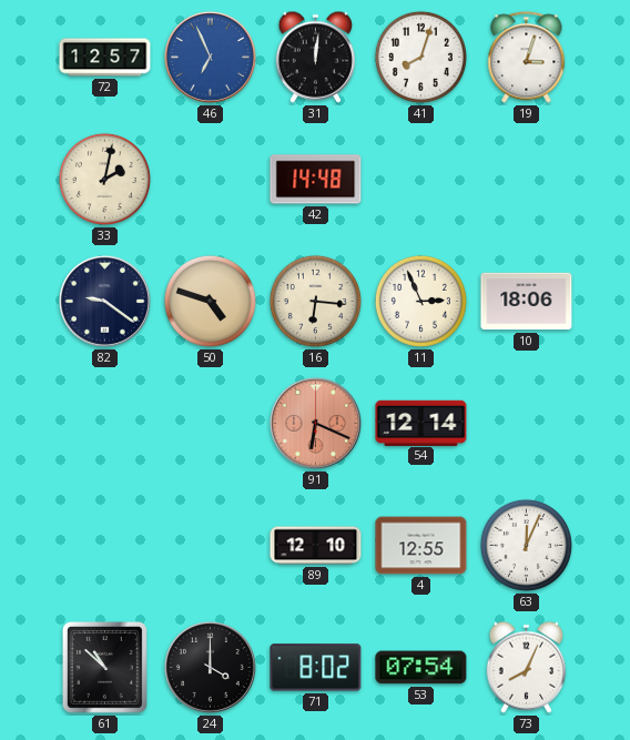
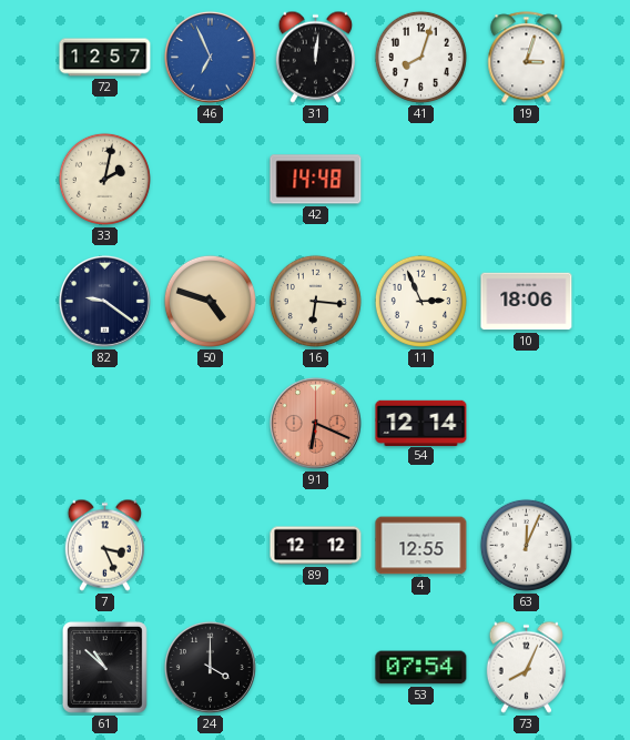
7: none -> 3:26 (104, 545)
89: 12:10 -> 12:12 (316, 546)
71: 8:02 -> none (316, 668)
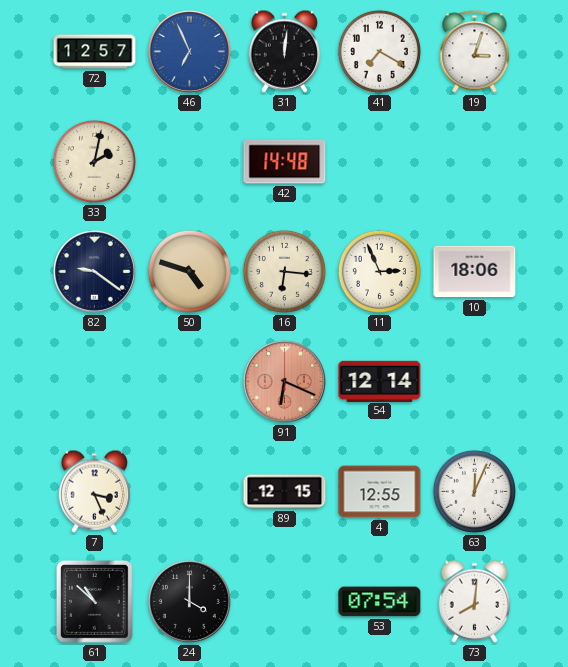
41: 8:03 -> 7:20 (379, 51)
89: 12:12 -> 12:15 (285, 492)
73: 8:04 -> 8:01 (474, 601)
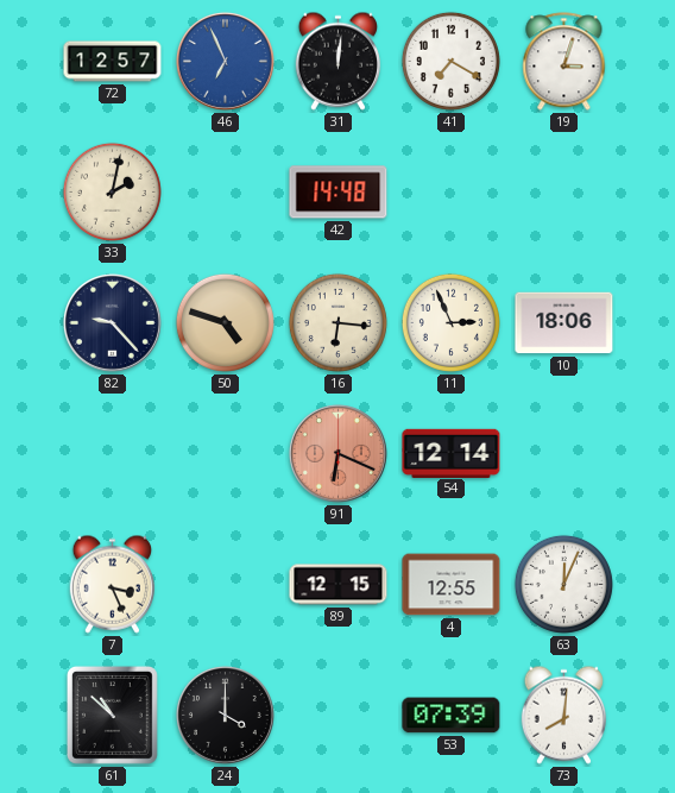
82: 9:21 -> 9:23 (112, 322)
53: 07:54 -> 07:39 (452, 716)
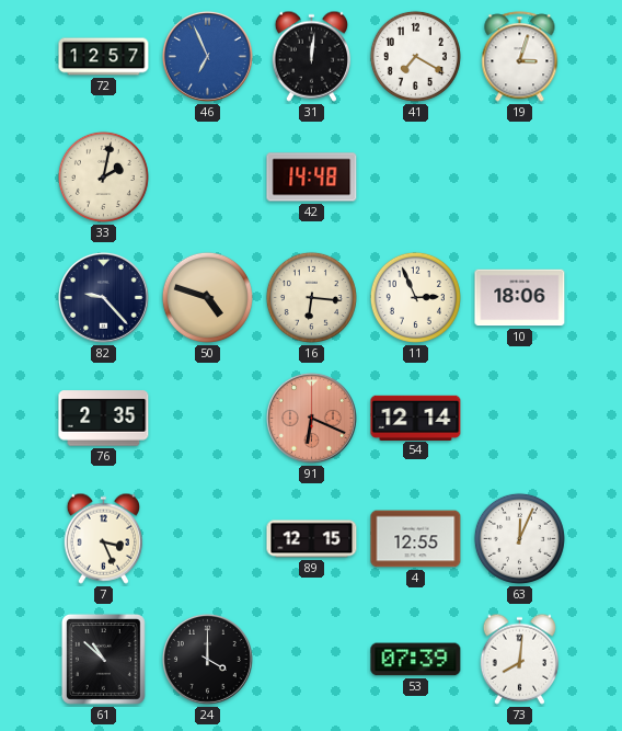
76: none -> 2:35 (104, 419)
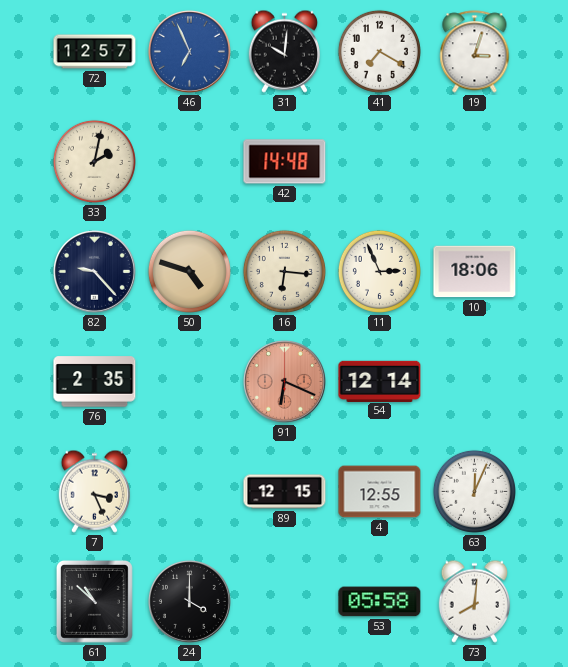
31: 12:01 -> 10:01 (284, 51)
53: 07:39 -> 05:58 (380, 602)
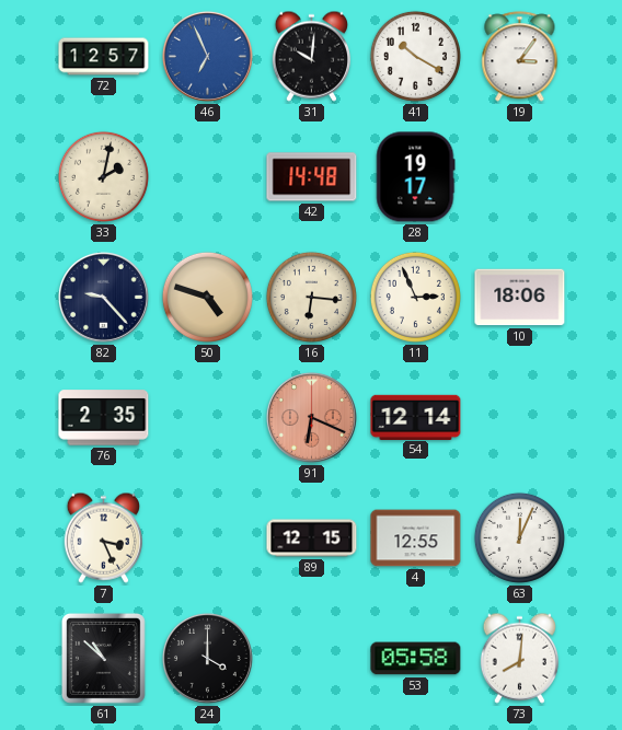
41: 7:20 -> 10:20 (415, 56)
19: 3:03 -> 3:06 (520, 57)
28: none -> 19:17 (416, 177)
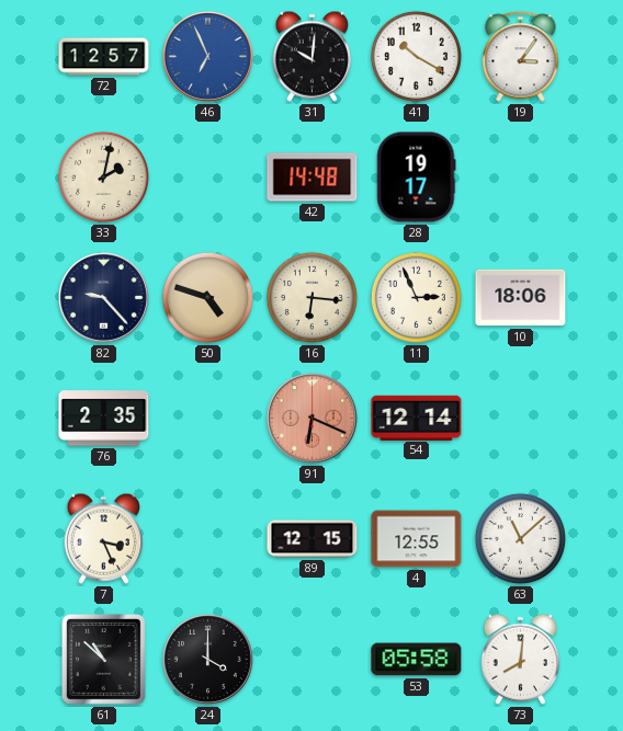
63: 12:04 -> 11:08 (520, 538)
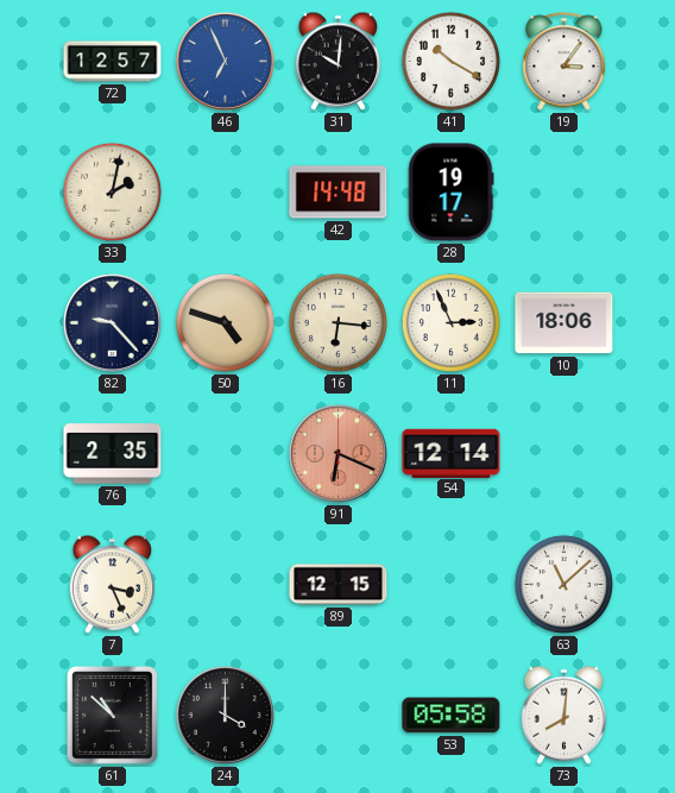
4: 12:55 -> none (417, 539)
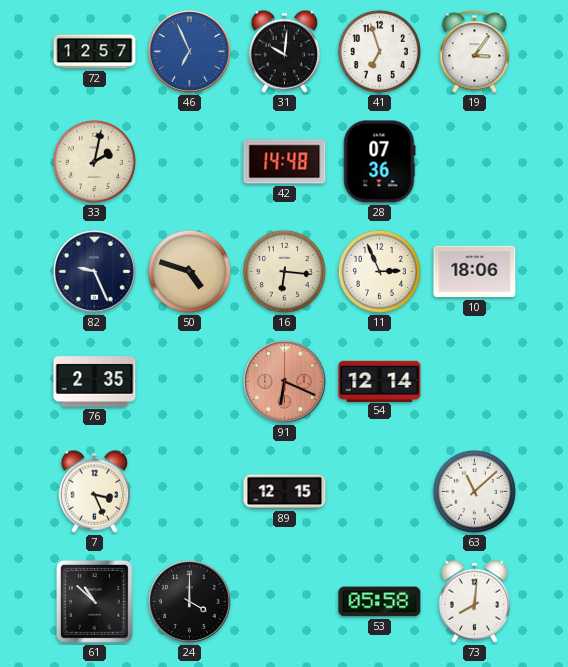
41: 10:20 -> 6:57 (379, 51)
28: 19:17 -> 07:36 (380, 162)
82: 9:23 -> 9:26 (94, 271)
